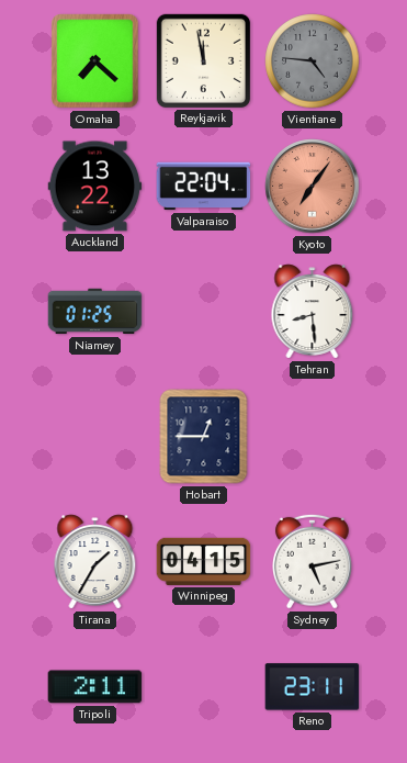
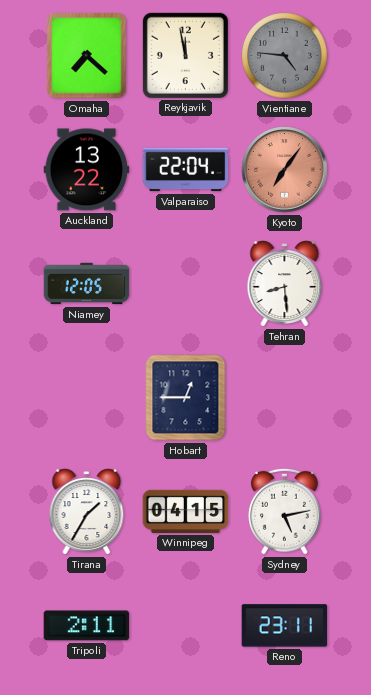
Niamey: 01:25 -> 12:05 (87, 284)
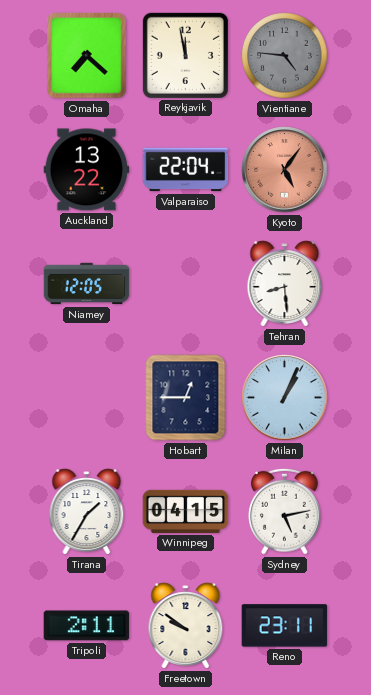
Kyoto: 7:06 -> 5:06 (285, 170)
Milan: none -> 1:04 (285, 398)
Freetown: none -> 9:51 (186, 626)
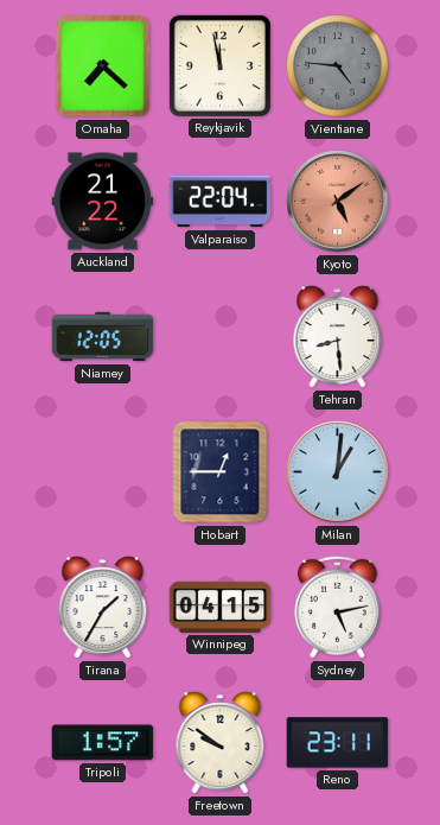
Auckland: 13:22 -> 21:22 (103, 202)
Kyoto: 5:06 -> 5:09 (338, 202)
Milan: 1:04 -> 1:01 (338, 472)
Tripoli: 2:11 -> 1:57 (103, 743)
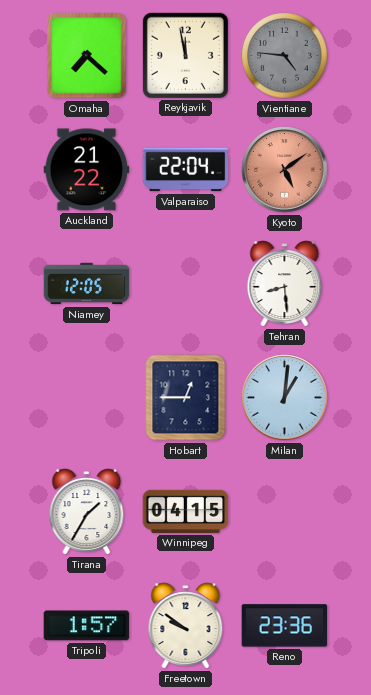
Sydney: 5:13 -> none (338, 607)
Reno: 23:11 -> 23:36 (285, 626)
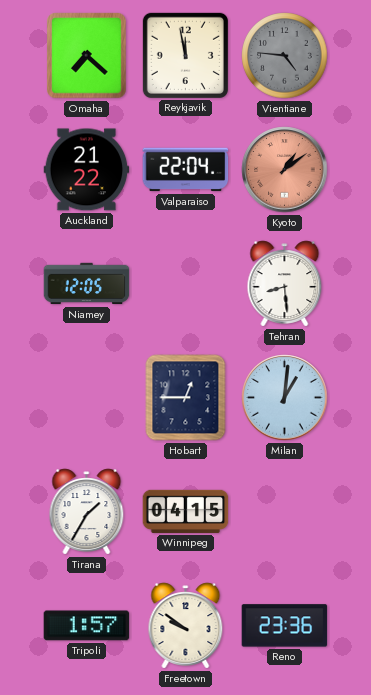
Kyoto: 5:09 -> 1:09 (285, 170)
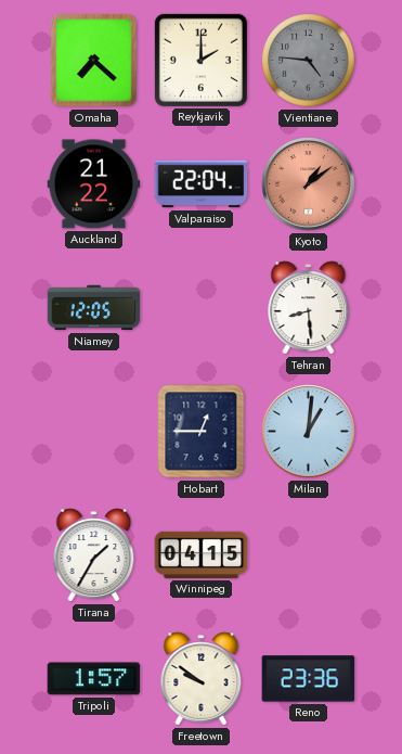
Reykjavik: 11:58 -> 2:00 (200, 60)
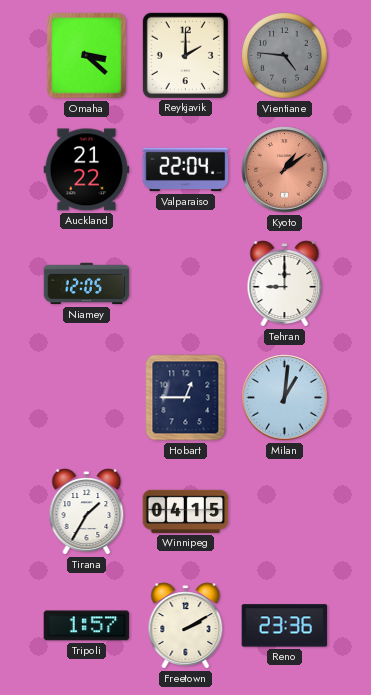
Omaha: 7:22 -> 3:22 (87, 56)
Tehran: 8:29 -> 9:00 (285, 284)
Freetown: 9:51 -> 2:10 (186, 626)
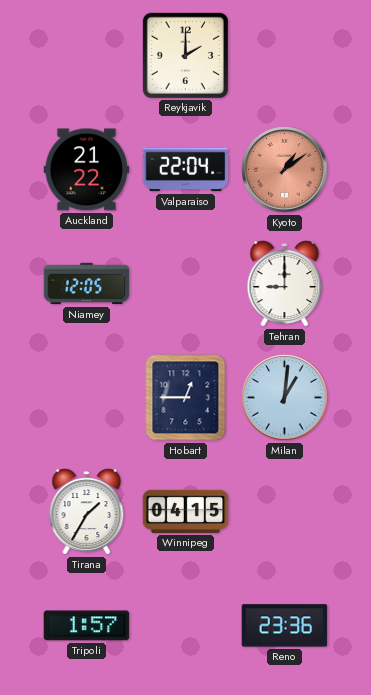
Omaha: 3:22 -> none (87, 56)
Vientiane: 4:46 -> none (285, 56)
Freetown: 2:10 -> none (186, 626)
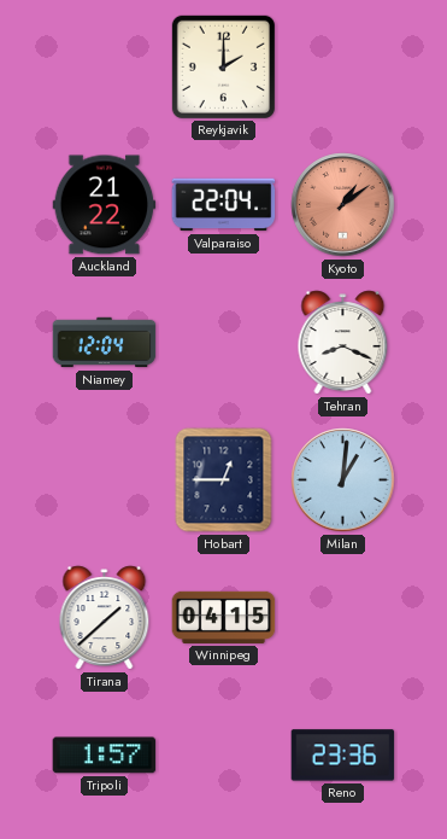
Niamey: 12:05 -> 12:04 (105, 343)
Tehran: 9:00 -> 8:19 (343, 343)
Tirana: 1:35 -> 1:38 (105, 618)
